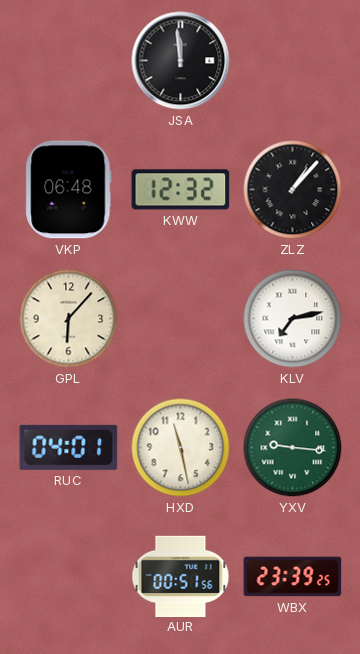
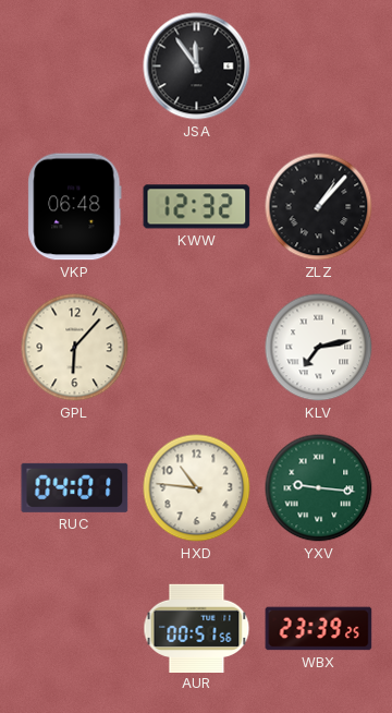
JSA: 11:59 -> 11:54 (197, 67)
HXD: 11:28 -> 10:46 (197, 488)
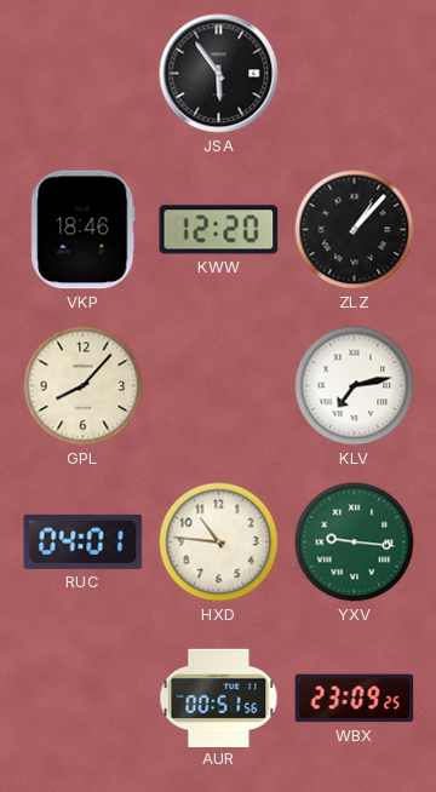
JSA: 11:54 -> 5:54 (219, 74)
VKP: 06:48 -> 18:46 (84, 230)
KWW: 12:32 -> 12:20 (219, 230)
GPL: 6:07 -> 8:07 (84, 386)
WBX: 23:39 -> 23:09 (355, 699)
